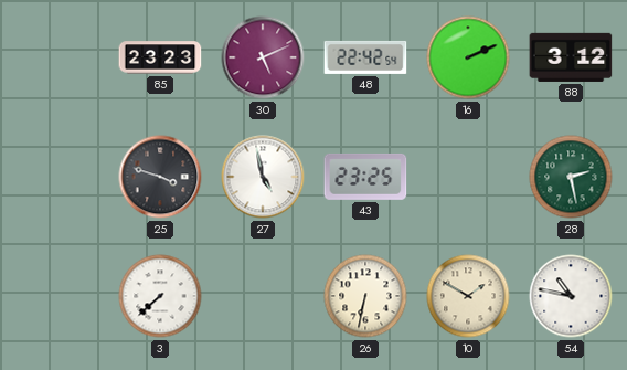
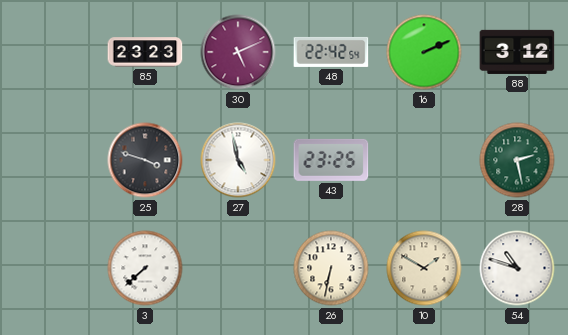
54: 10:47 -> 10:48 (517, 268)
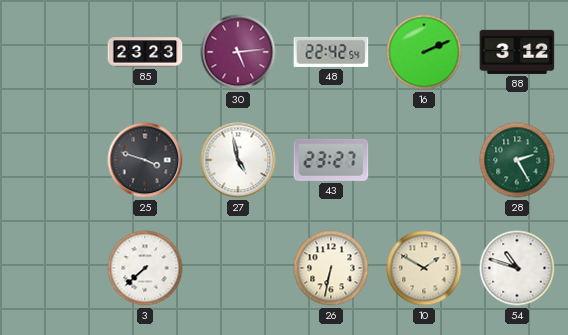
30: 5:11 -> 5:14 (238, 52)
43: 23:25 -> 23:27 (331, 160)
28: 2:28 -> 2:25 (517, 160)
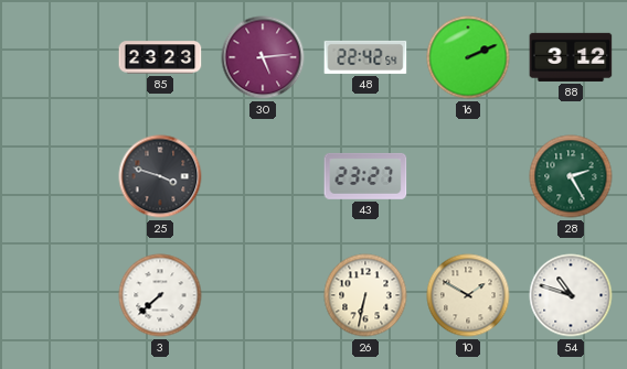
27: 4:58 -> none (238, 160)
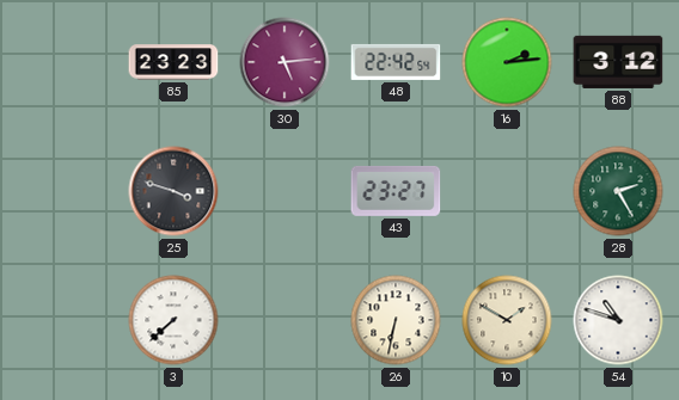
16: 2:11 -> 2:14 (507, 62)
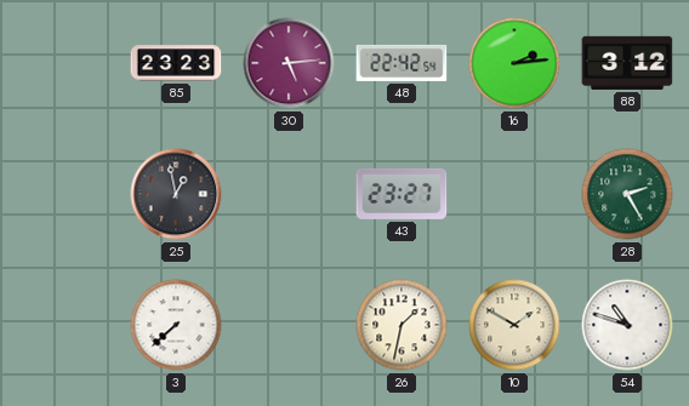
25: 3:48 -> 12:58 (176, 194)
26: 6:32 -> 1:32 (402, 325)
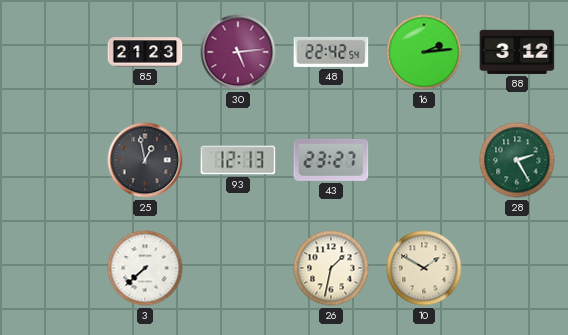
85: 23:23 -> 21:23 (145, 52)
93: none -> 12:13 (238, 160)
54: 10:48 -> none (627, 325)
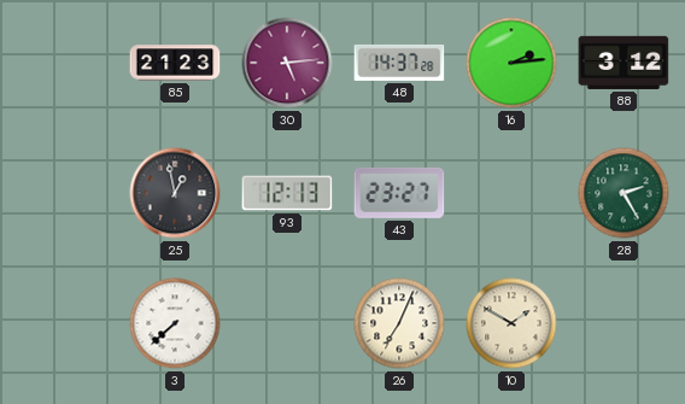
48: 22:42 -> 14:37 (399, 63)
26: 1:32 -> 7:04 (399, 323)
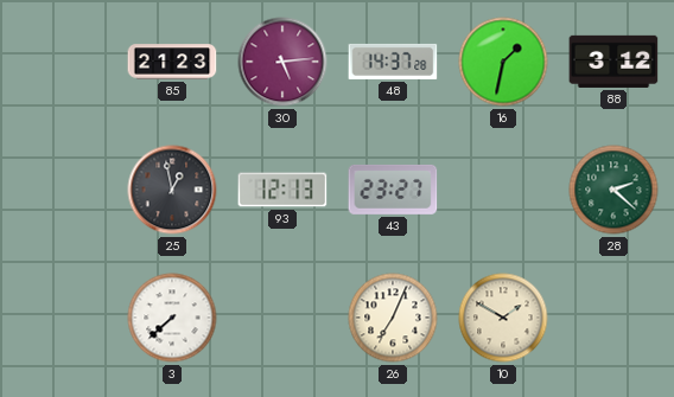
16: 2:14 -> 1:32 (503, 62)
28: 2:25 -> 2:22 (613, 190)
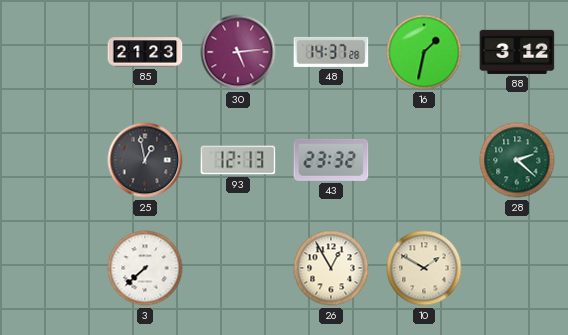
43: 23:27 -> 23:32 (331, 160)
26: 7:04 -> 12:55 (331, 268)
